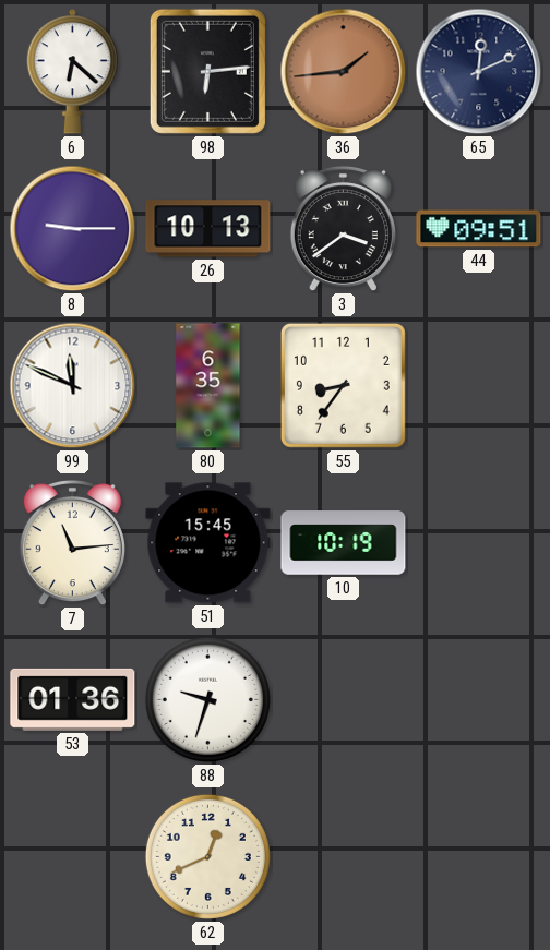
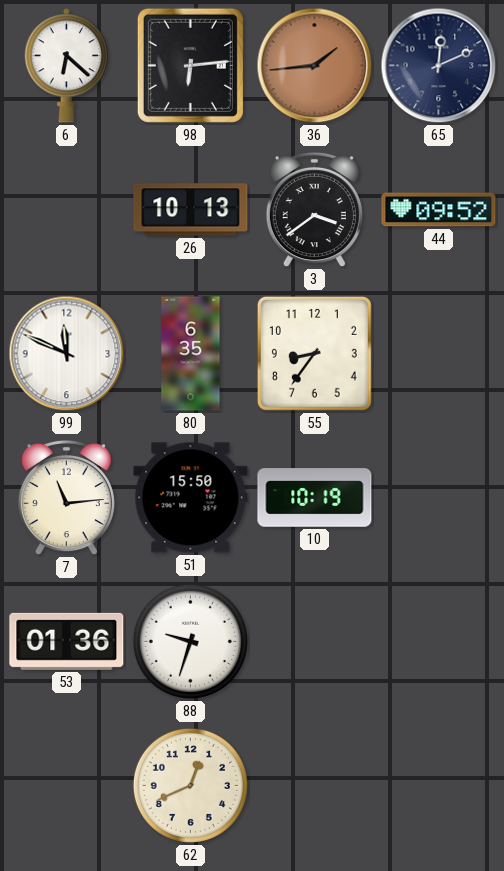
8: 9:15 -> none (73, 229)
44: 09:51 -> 09:52 (439, 210)
51: 15:45 -> 15:50 (191, 498)
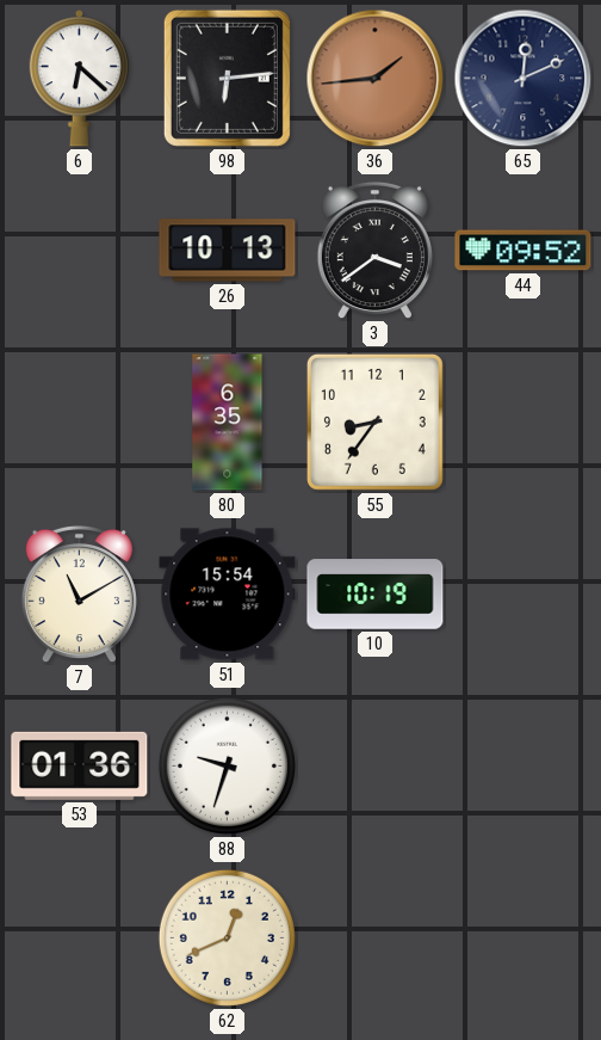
99: 11:49 -> none (67, 354)
7: 11:14 -> 11:10 (79, 595)
51: 15:50 -> 15:54 (228, 595)
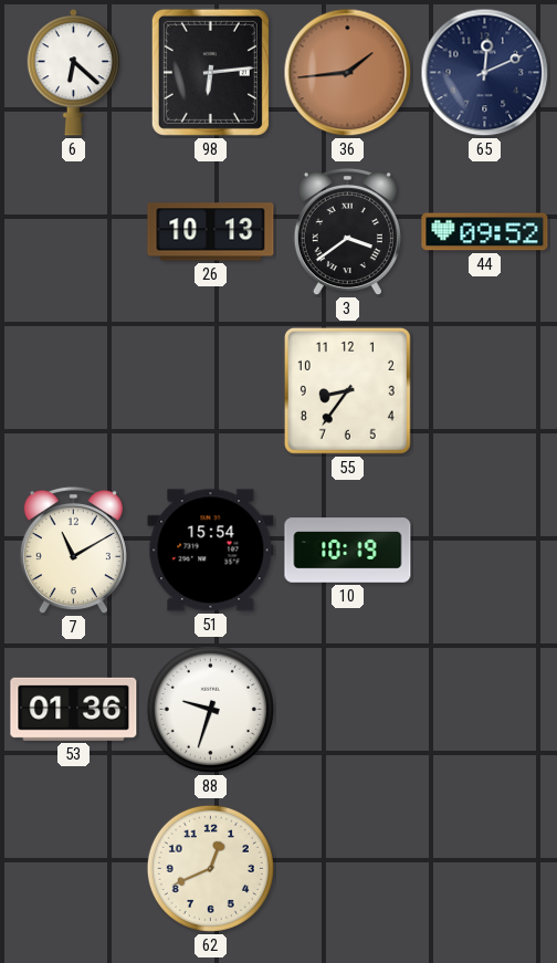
80: 6:35 -> none (228, 423)
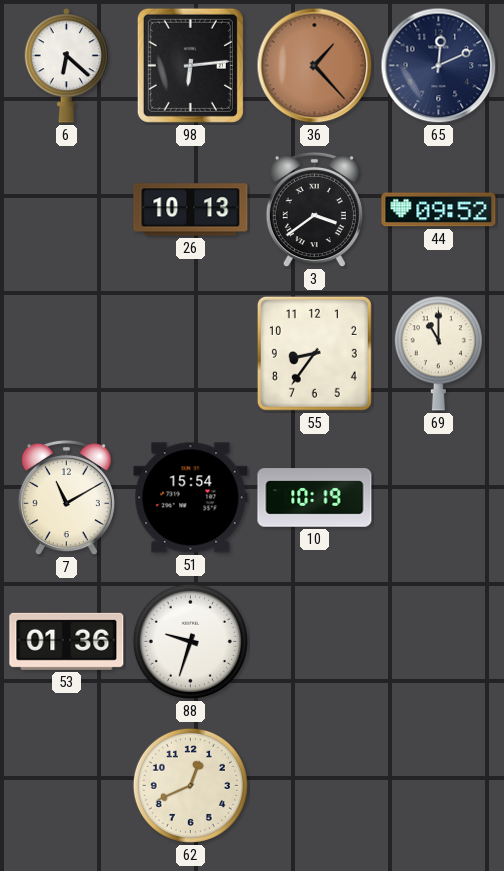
36: 1:44 -> 1:23 (315, 66)
69: none -> 11:00 (438, 354)
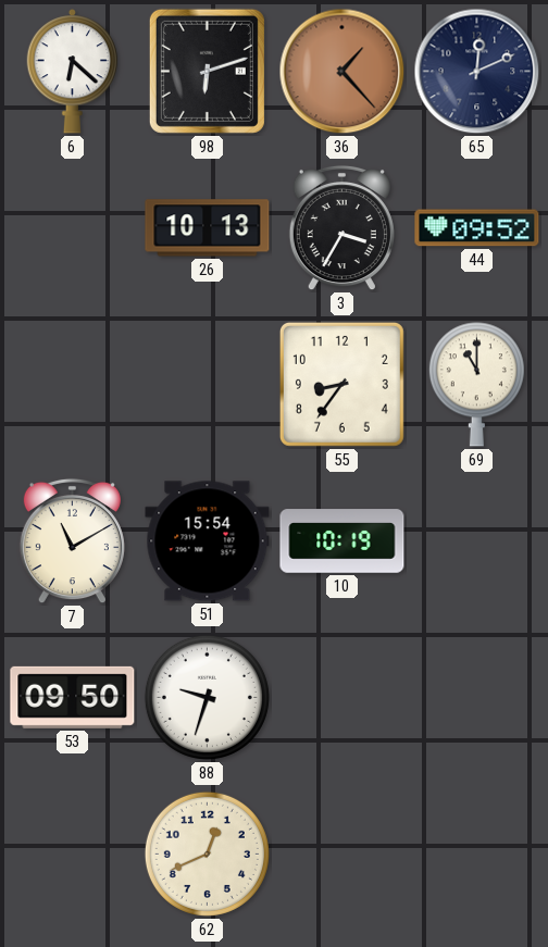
98: 6:14 -> 6:12 (207, 71)
3: 3:39 -> 3:35 (341, 228)
53: 01:36 -> 09:50 (73, 697)
